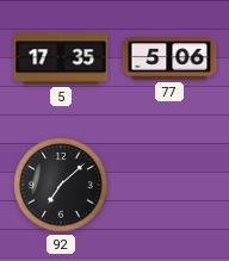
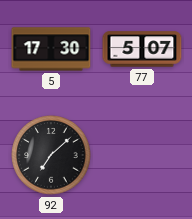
5: 17:35 -> 17:30 (51, 49)
77: 5:06 -> 5:07 (142, 49)
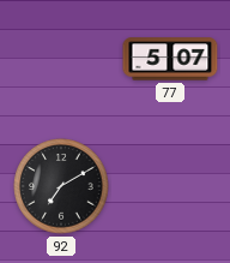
5: 17:30 -> none (51, 49)
92: 7:08 -> 7:10 (61, 186)
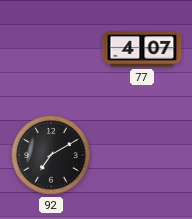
77: 5:07 -> 4:07 (142, 49)
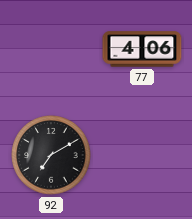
77: 4:07 -> 4:06 (142, 49)
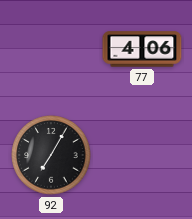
92: 7:10 -> 7:05 (51, 155)
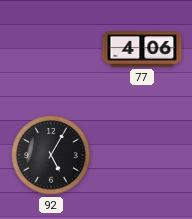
92: 7:05 -> 5:05 (51, 155)
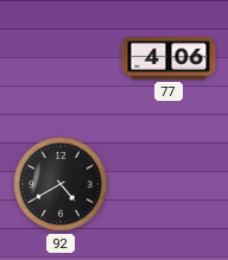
92: 5:05 -> 4:40 (61, 184)
